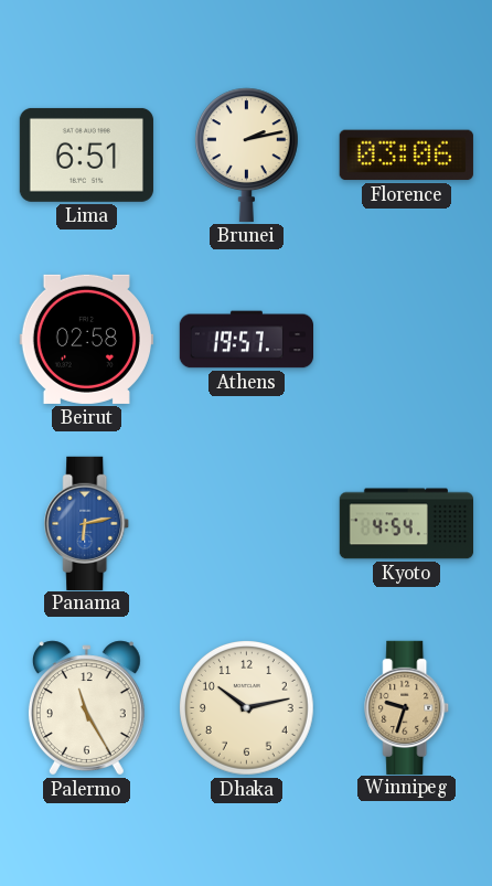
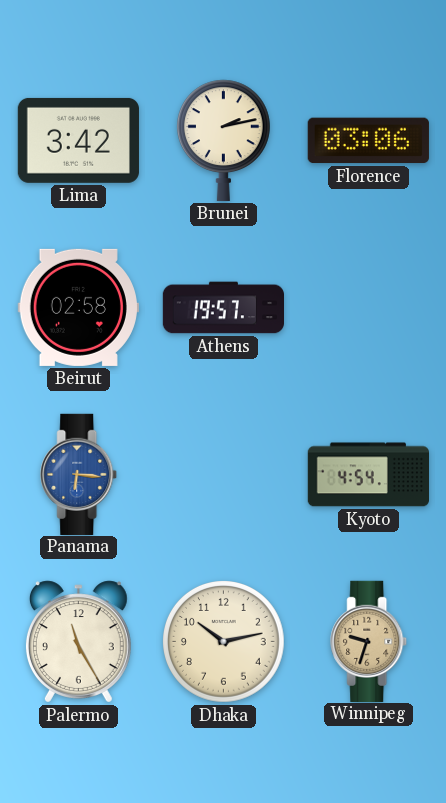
Lima: 6:51 -> 3:42 (78, 140)
Panama: 6:13 -> 6:16 (79, 474)
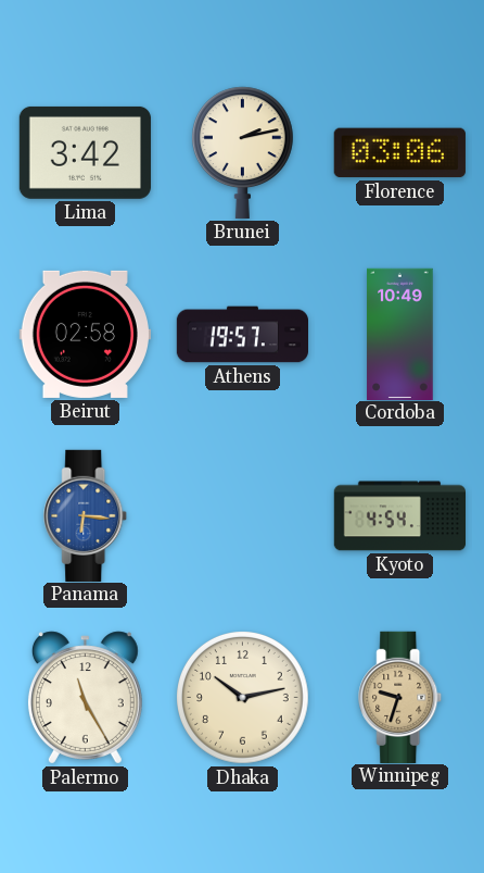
Cordoba: none -> 10:49 (400, 334)
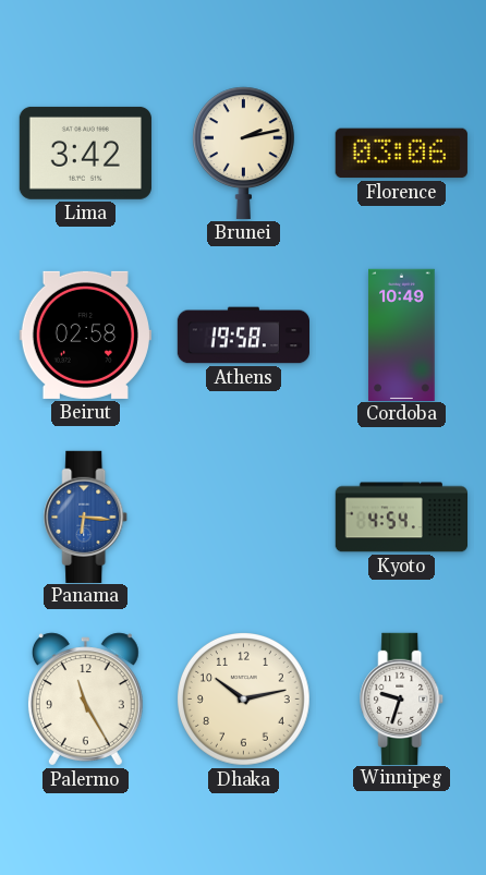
Athens: 19:57 -> 19:58 (243, 336)
Winnipeg dial: champagne -> white (402, 698)
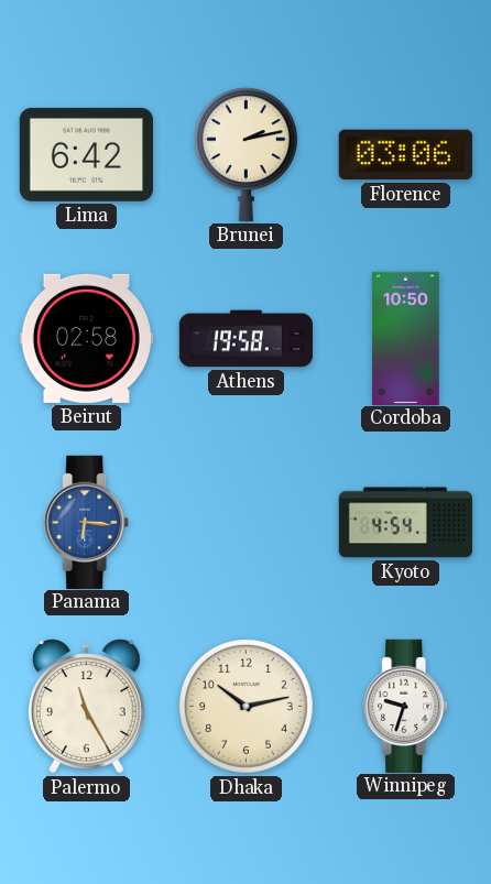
Lima: 3:42 -> 6:42 (86, 154)
Cordoba: 10:49 -> 10:50 (406, 338)
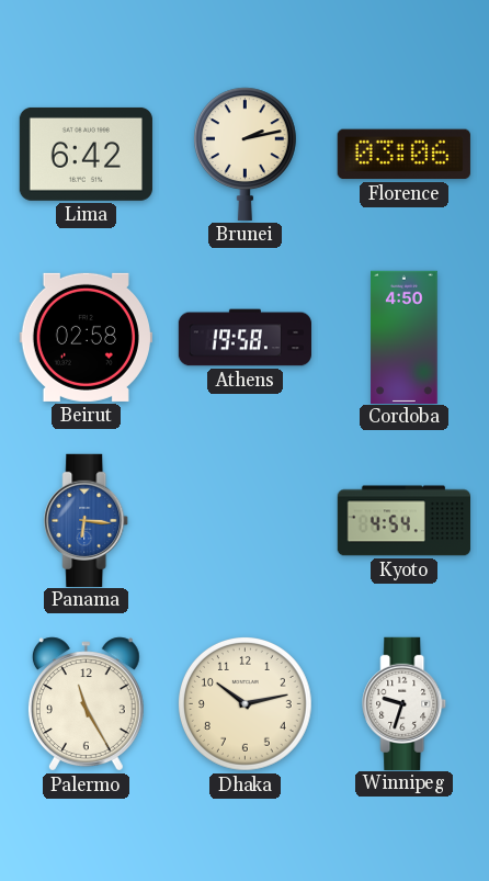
Cordoba: 10:50 -> 4:50 (405, 337)
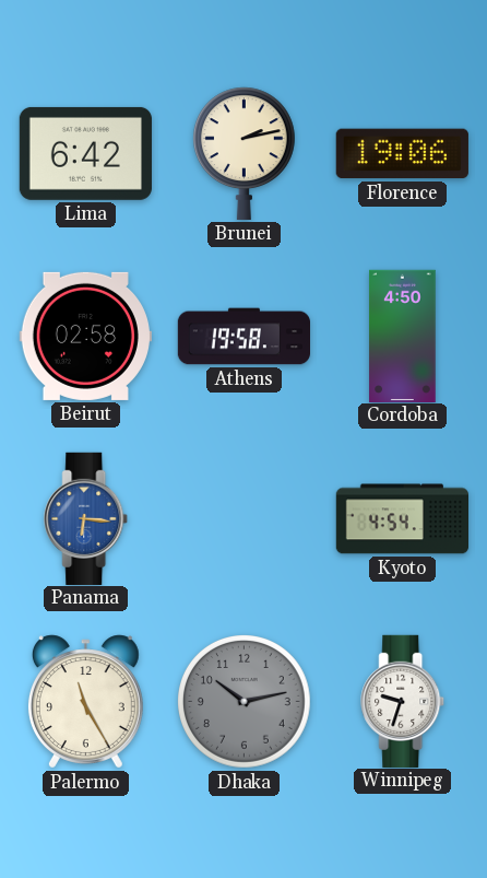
Florence: 03:06 -> 19:06 (402, 154)
Dhaka dial: cream -> grey (245, 702)
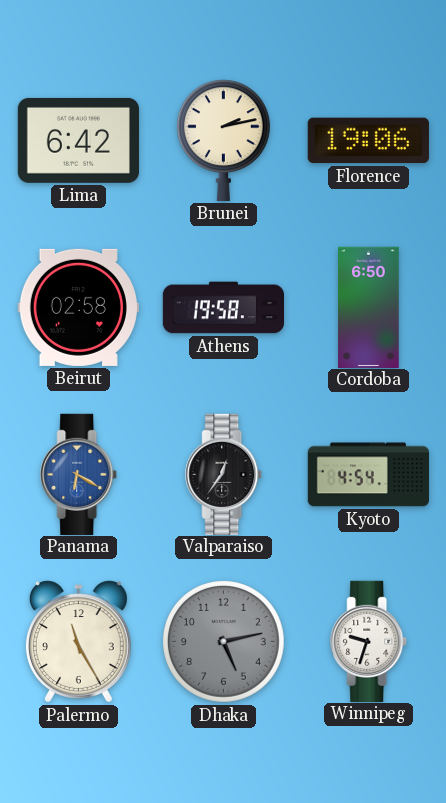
Cordoba: 4:50 -> 6:50 (369, 307)
Panama: 6:16 -> 6:20 (79, 474)
Valparaiso: none -> 12:36 (224, 474)
Dhaka: 10:13 -> 5:13 (224, 642)
